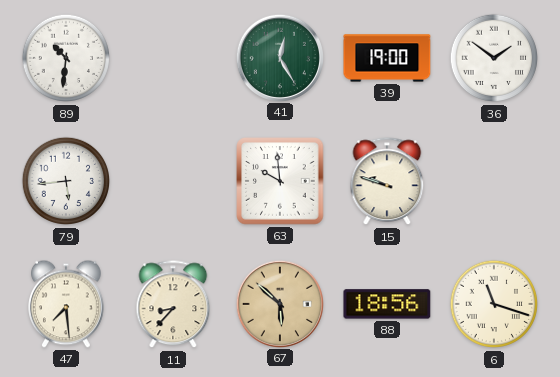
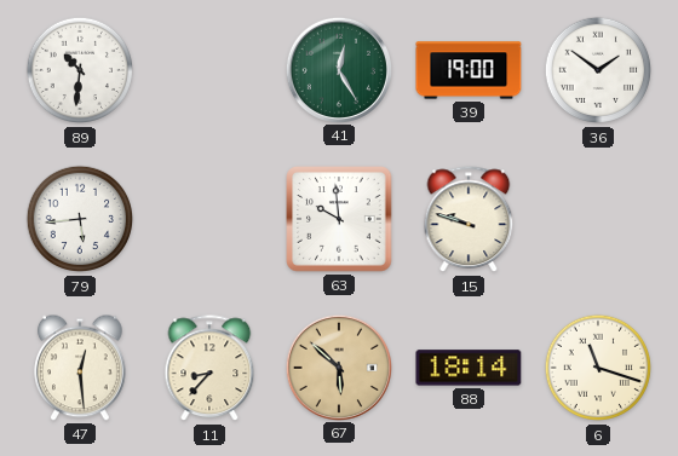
47: 7:29 -> 12:29 (81, 368)
88: 18:56 -> 18:14 (469, 368)
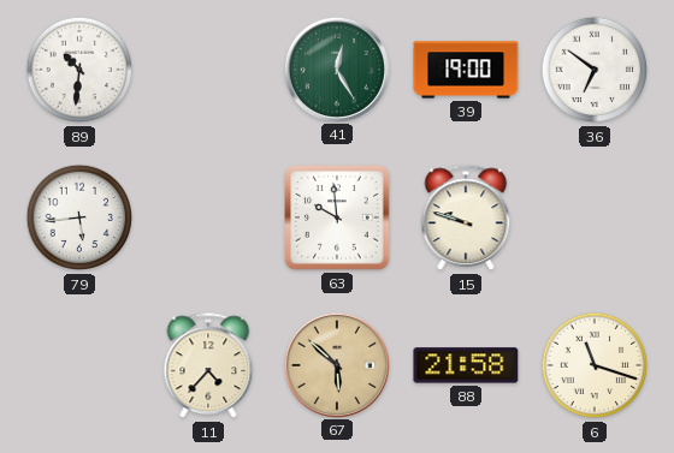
36: 1:51 -> 6:51 (595, 70)
47: 12:29 -> none (81, 368)
11: 8:37 -> 4:37 (208, 366)
88: 18:14 -> 21:58 (466, 365)
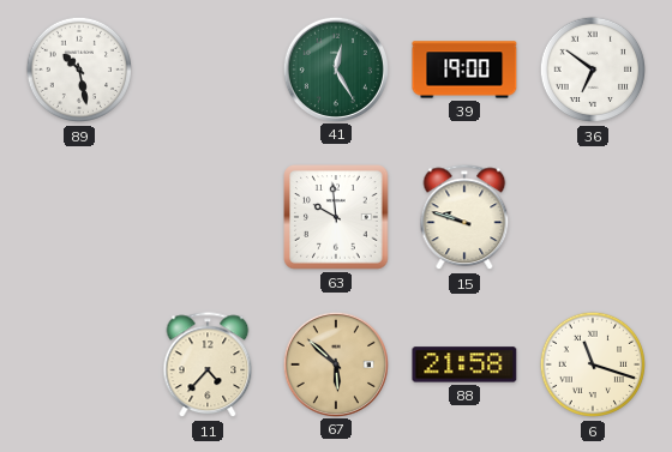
89: 10:31 -> 10:28 (79, 70)
79: 5:44 -> none (79, 217)
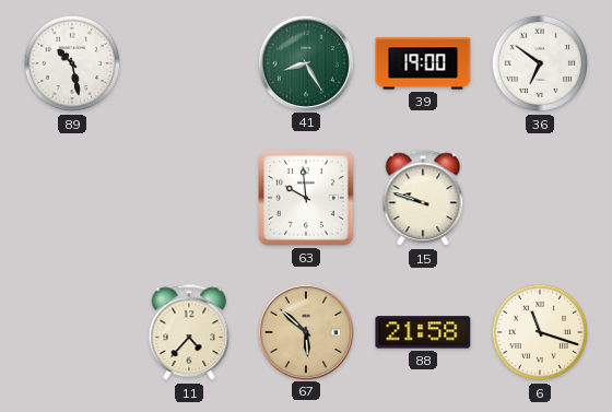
41: 12:25 -> 8:25 (305, 62)
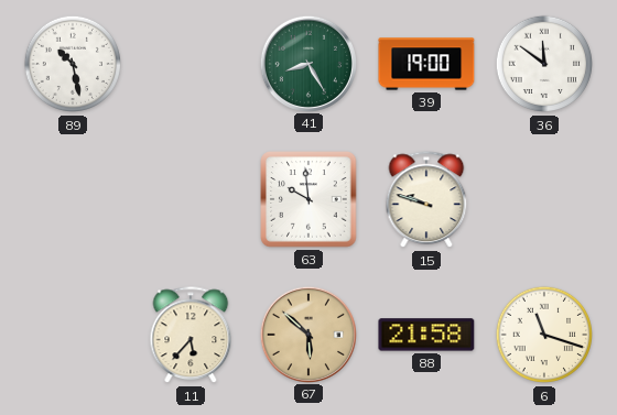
36: 6:51 -> 11:51 (544, 64)
11: 4:37 -> 5:37 (191, 336)
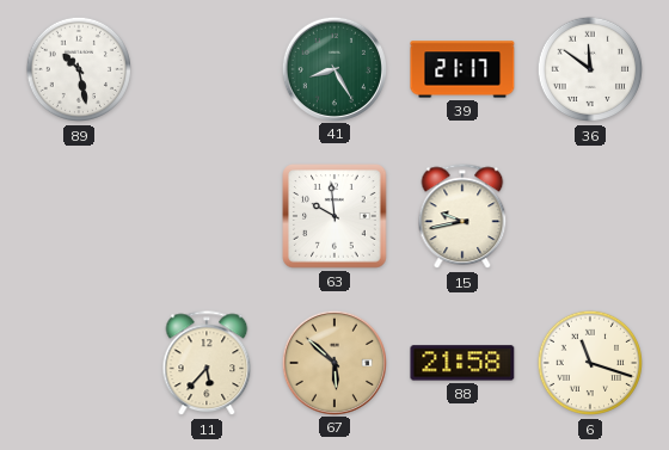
39: 19:00 -> 21:17 (462, 69)
15: 9:48 -> 9:43 (462, 217)
